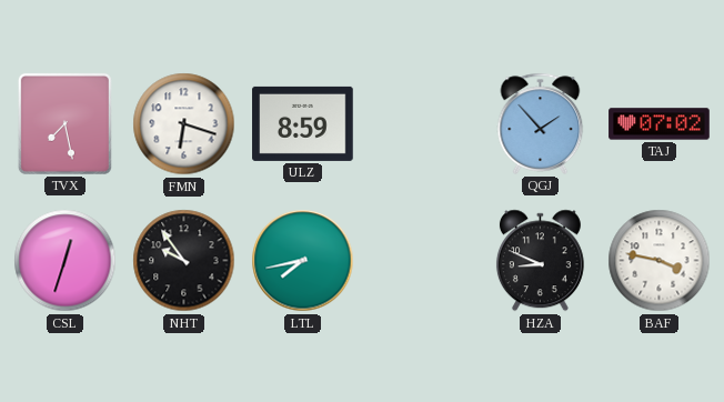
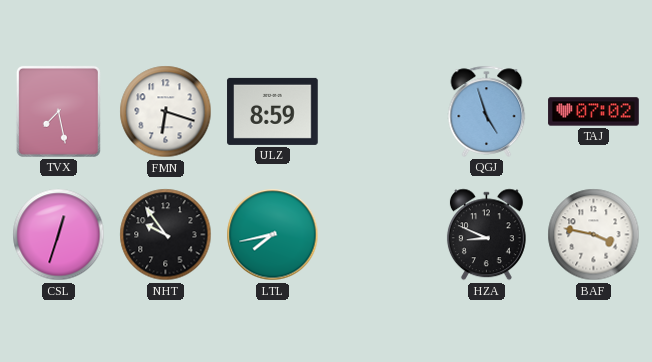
QGJ: 1:53 -> 4:57 (487, 111)
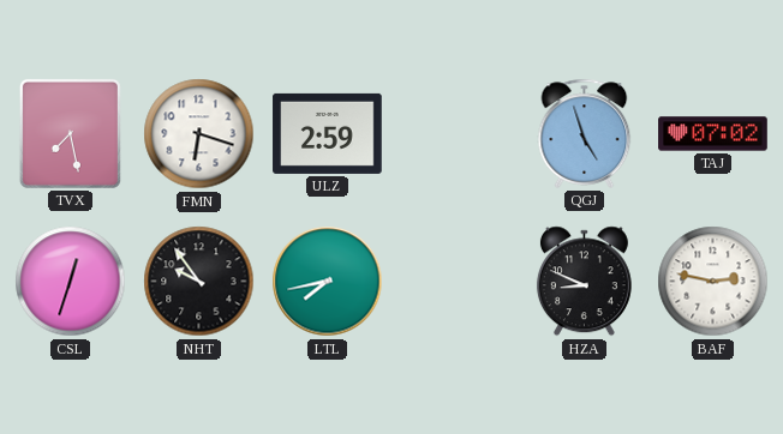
ULZ: 8:59 -> 2:59 (328, 133)
BAF: 3:47 -> 2:47 (713, 282)
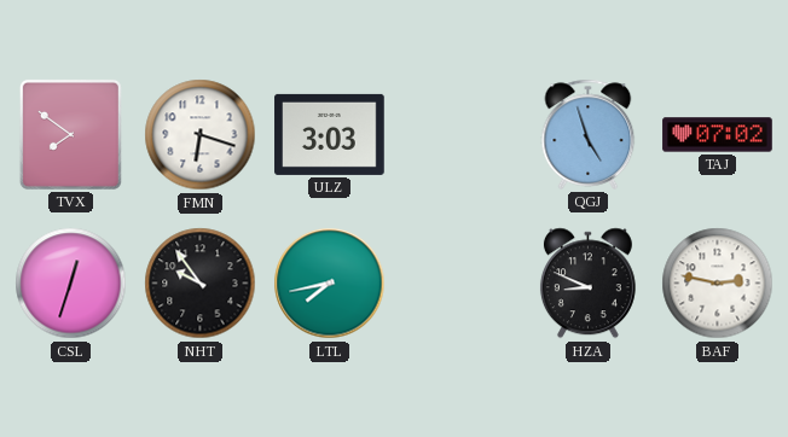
TVX: 7:28 -> 7:51 (70, 134)
ULZ: 2:59 -> 3:03 (330, 134)
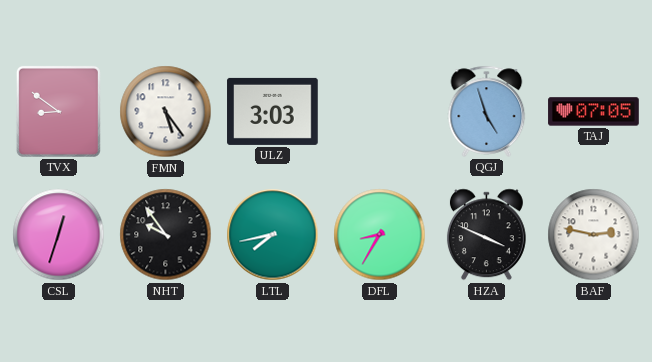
TVX: 7:51 -> 8:51 (58, 111)
FMN: 6:18 -> 5:24 (166, 112)
TAJ: 07:02 -> 07:05 (594, 112)
DFL: none -> 8:35 (380, 235)
HZA: 8:49 -> 3:49 (486, 235)
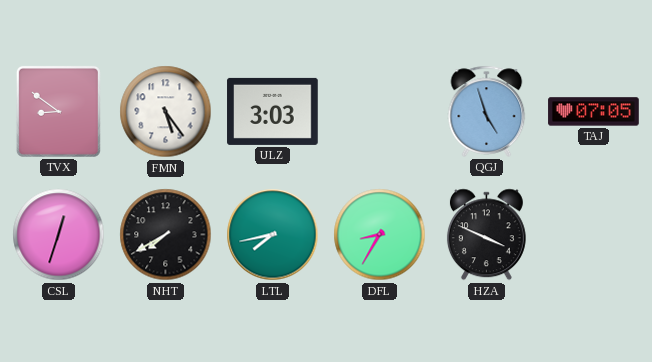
NHT: 9:54 -> 7:40 (166, 235)
BAF: 2:47 -> none (594, 235)
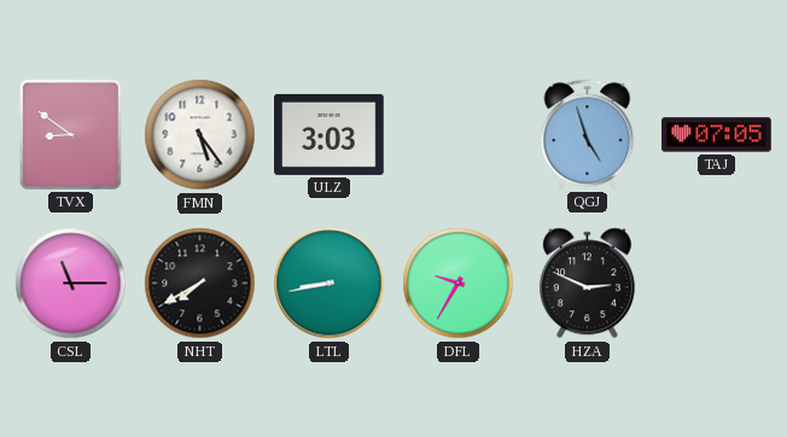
CSL: 12:33 -> 11:15 (71, 284)
LTL: 7:43 -> 8:43 (330, 284)
DFL: 8:35 -> 9:35 (459, 284)
HZA: 3:49 -> 2:49 (587, 284)
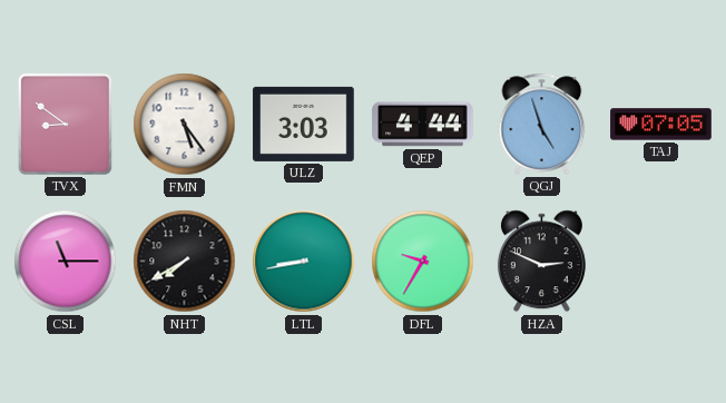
QEP: none -> 4:44 (423, 125)
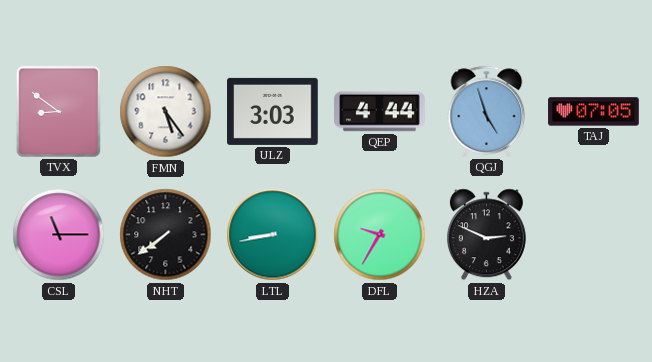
NHT: 7:40 -> 7:39 (166, 235)
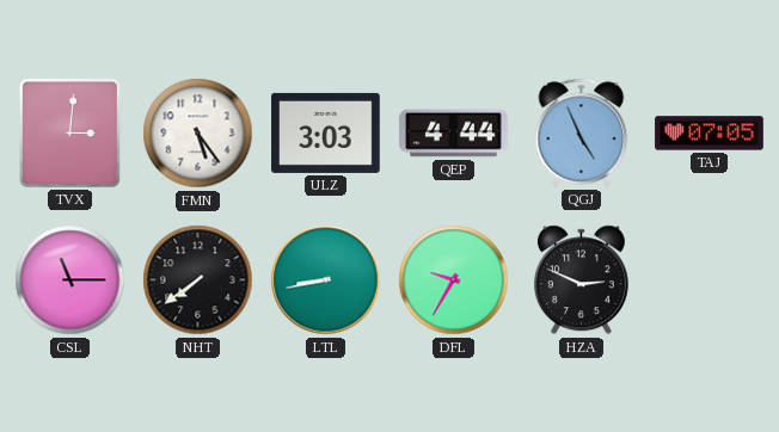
TVX: 8:51 -> 3:01 (69, 132)
QGJ: 4:57 -> 4:56 (582, 132)
